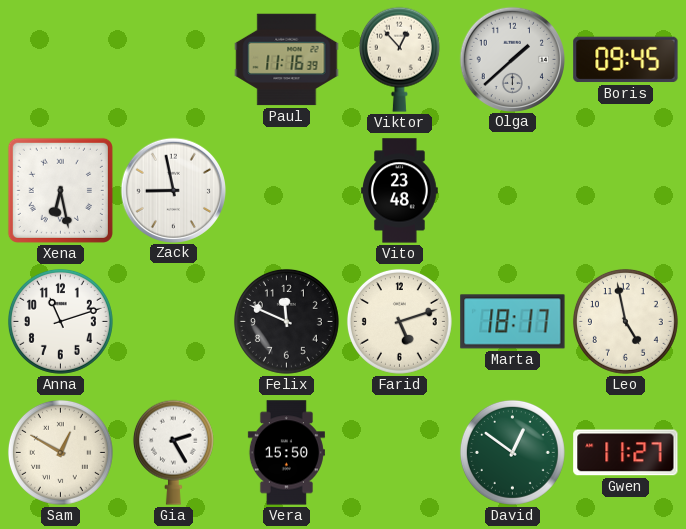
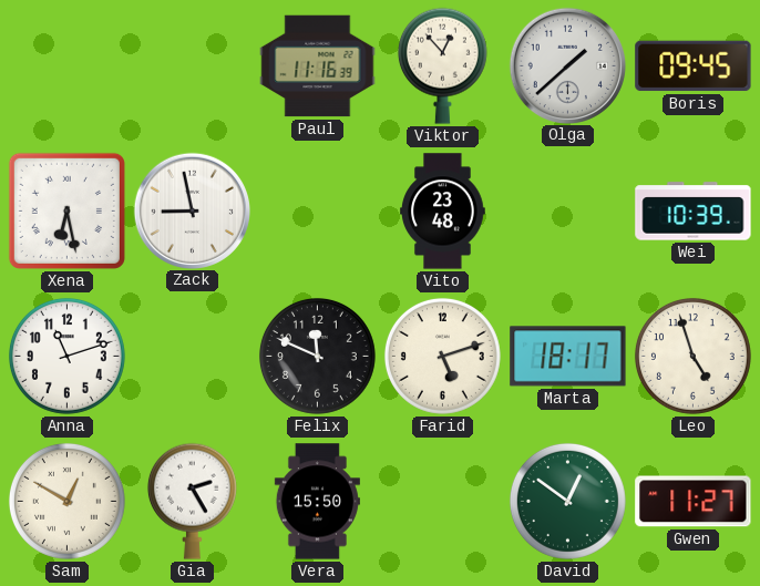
Wei: none -> 10:39 (694, 212)
Leo: 4:58 -> 4:57 (692, 356)
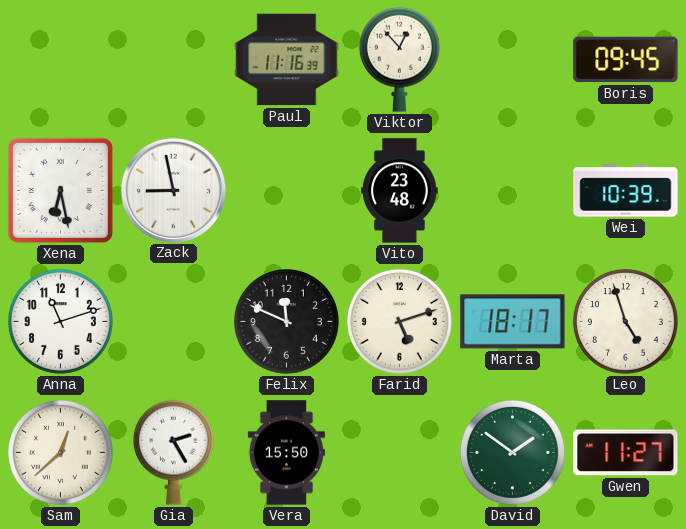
Olga: 1:38 -> none (567, 65)
Sam: 12:50 -> 12:38 (60, 452)
David: 12:51 -> 1:51 (512, 452)
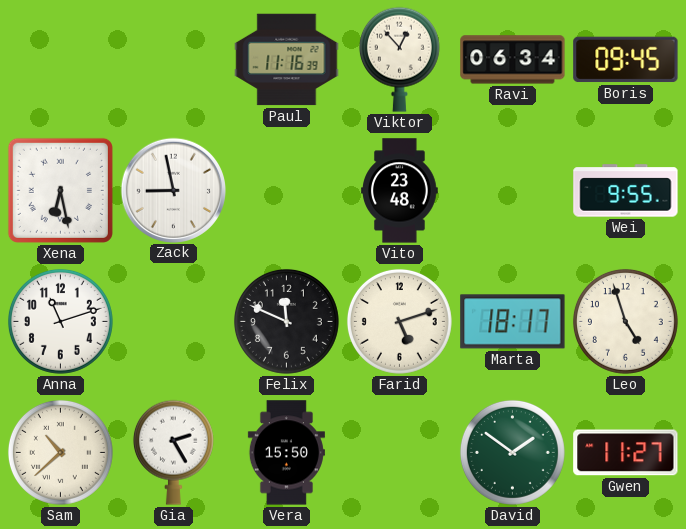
Ravi: none -> 06:34 (513, 60)
Wei: 10:39 -> 9:55 (626, 191)
Sam: 12:38 -> 10:38 (60, 452)
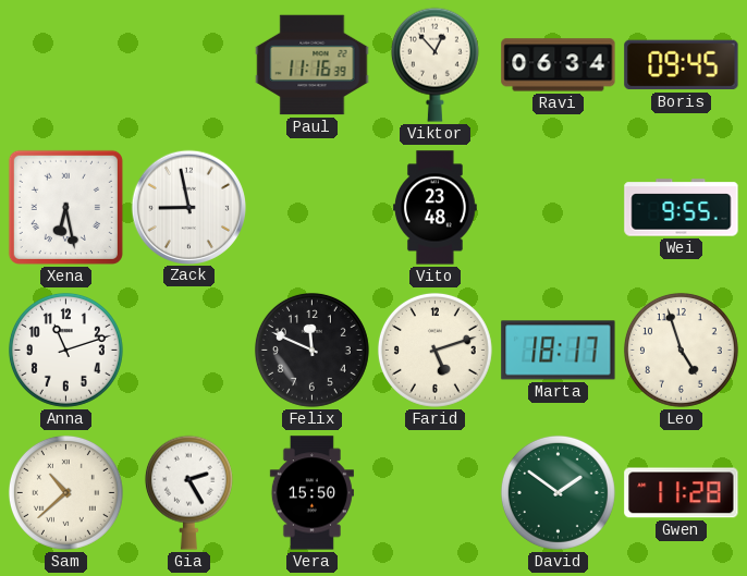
Gwen: 11:27 -> 11:28 (682, 493)
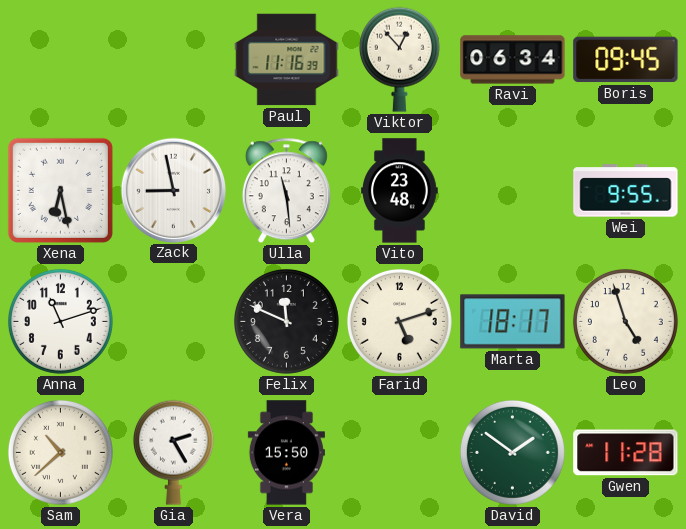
Ulla: none -> 11:29 (286, 191)
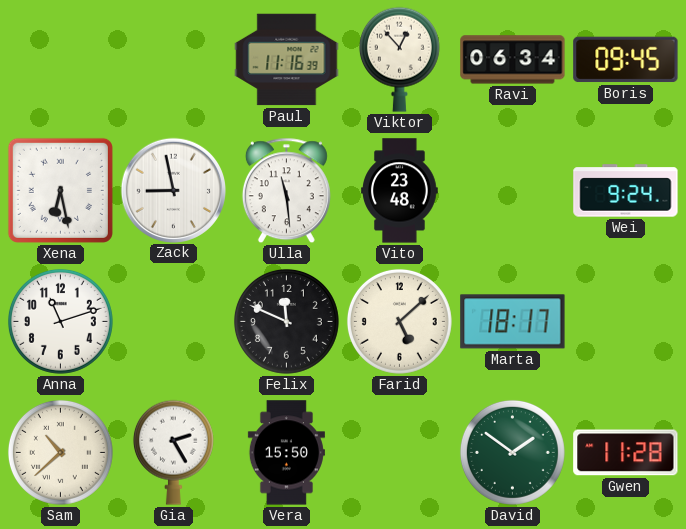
Wei: 9:55 -> 9:24 (626, 191)
Farid: 5:12 -> 5:08 (399, 321)
Leo: 4:57 -> none (625, 321)
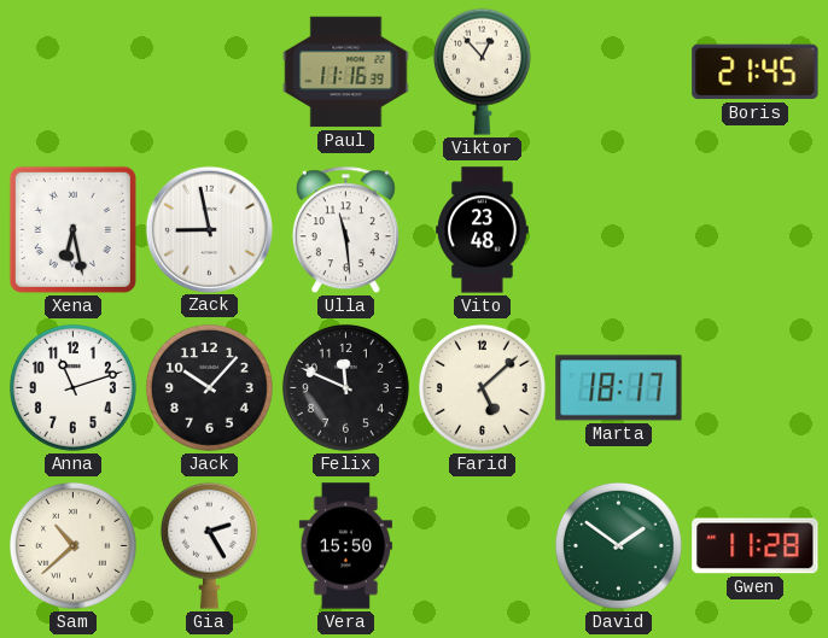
Ravi: 06:34 -> none (513, 60)
Boris: 09:45 -> 21:45 (756, 72)
Wei: 9:24 -> none (626, 191)
Jack: none -> 10:07 (209, 387)
